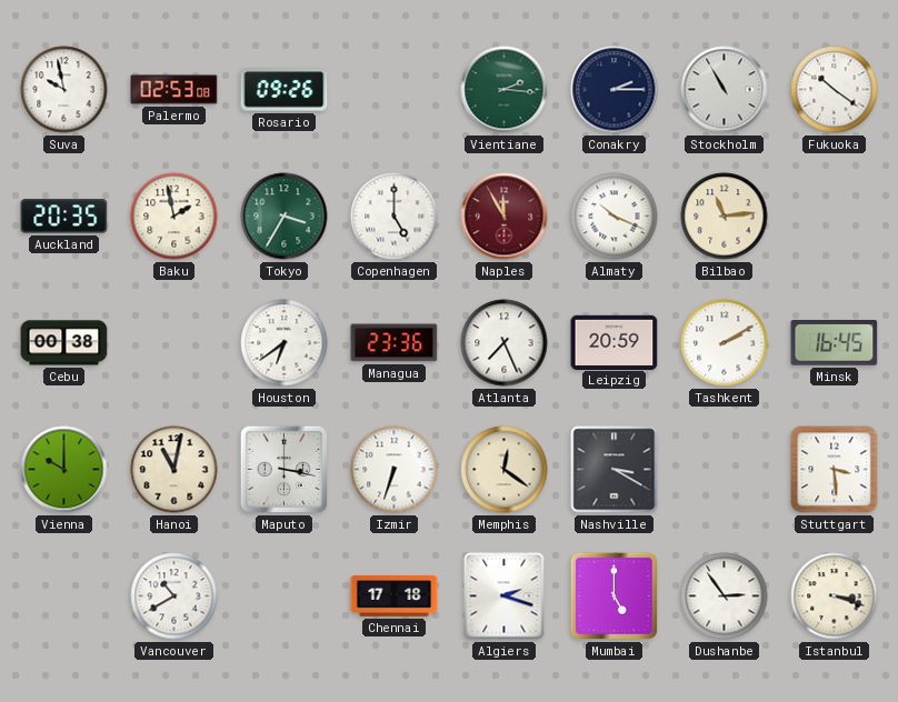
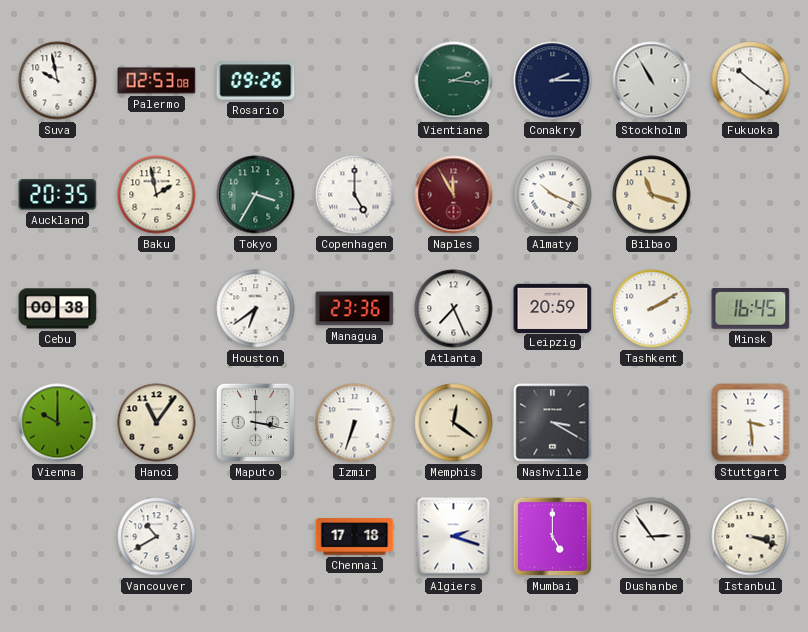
Bilbao: 11:14 -> 11:18 (652, 195)
Hanoi: 11:02 -> 11:06 (157, 423)
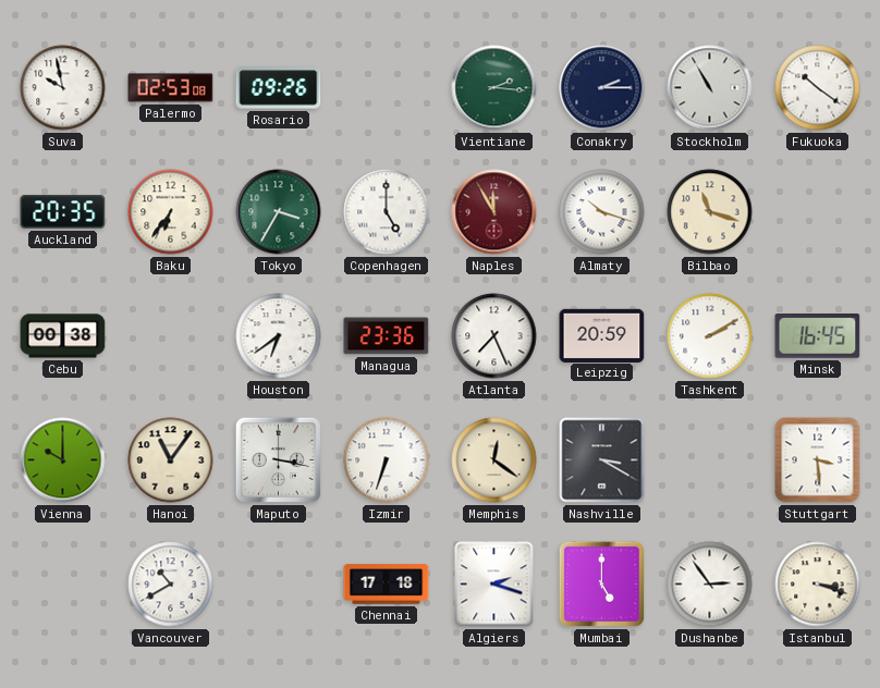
Baku: 1:58 -> 6:36 (171, 212)
Almaty: 10:19 -> 10:18 (602, 212)
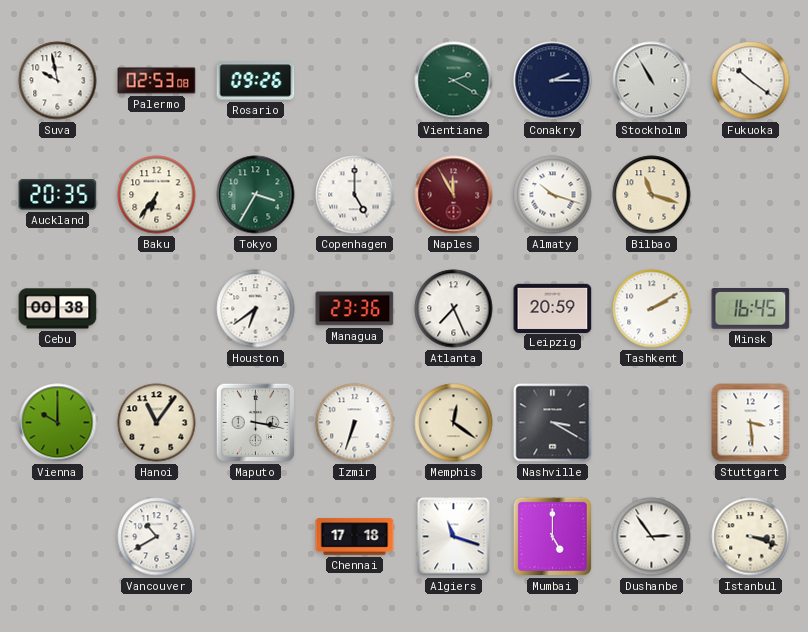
Vientiane: 2:16 -> 2:20 (454, 81)
Algiers: 2:18 -> 11:18 (454, 537)
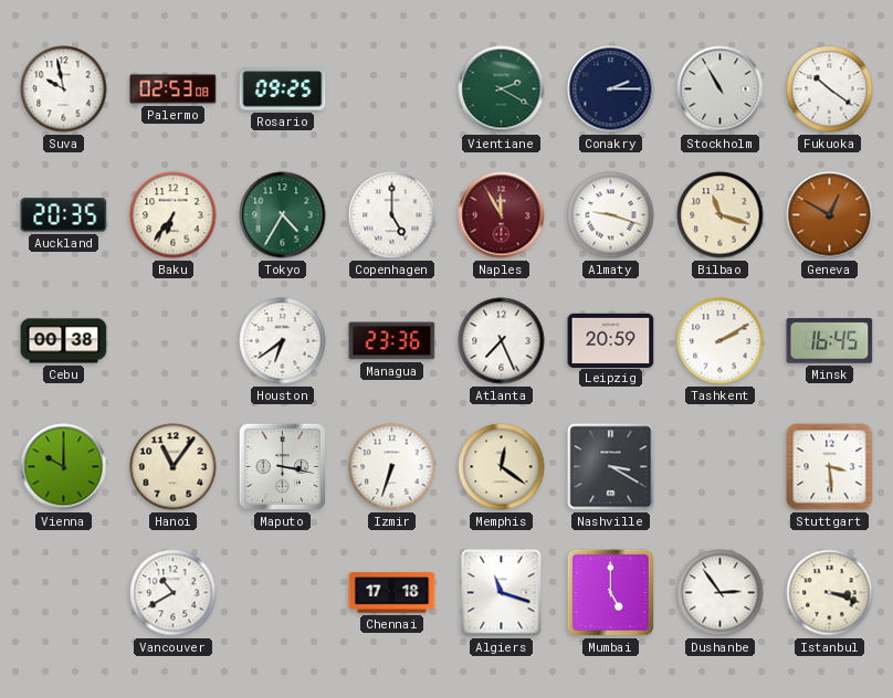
Rosario: 09:26 -> 09:25 (283, 89)
Tokyo: 3:35 -> 4:35 (283, 215)
Almaty: 10:18 -> 9:18 (611, 215)
Geneva: none -> 12:50 (830, 215)
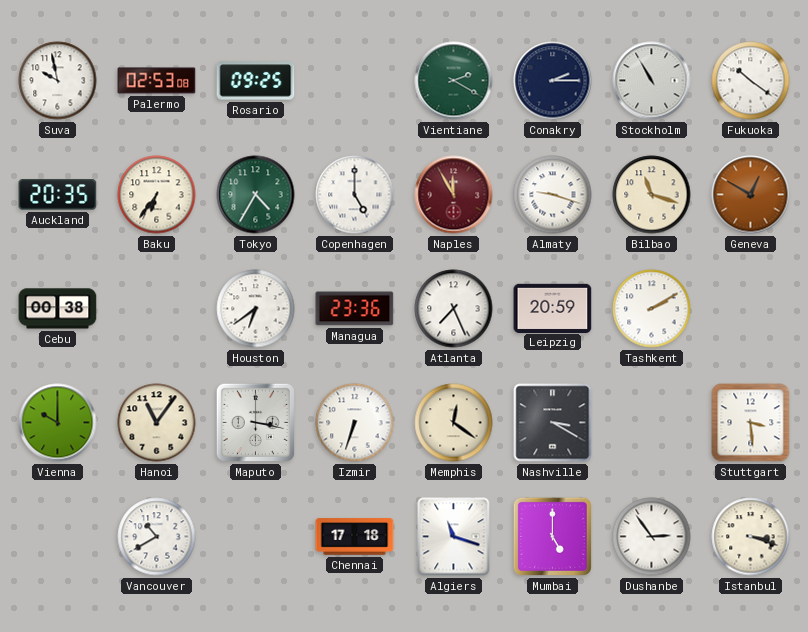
Minsk: 16:45 -> none (830, 341)
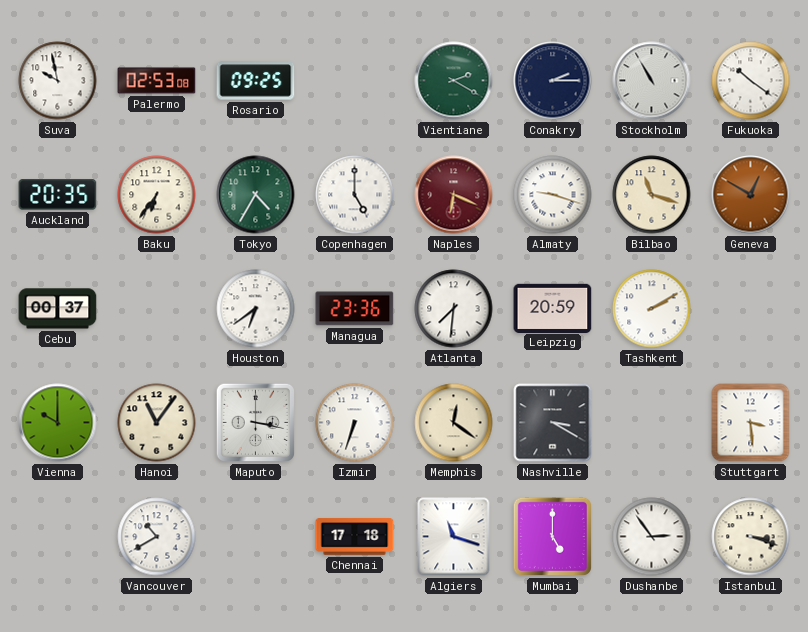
Naples: 11:55 -> 6:19 (454, 195)
Cebu: 00:38 -> 00:37 (58, 309)
Atlanta: 7:26 -> 7:31 (454, 309)
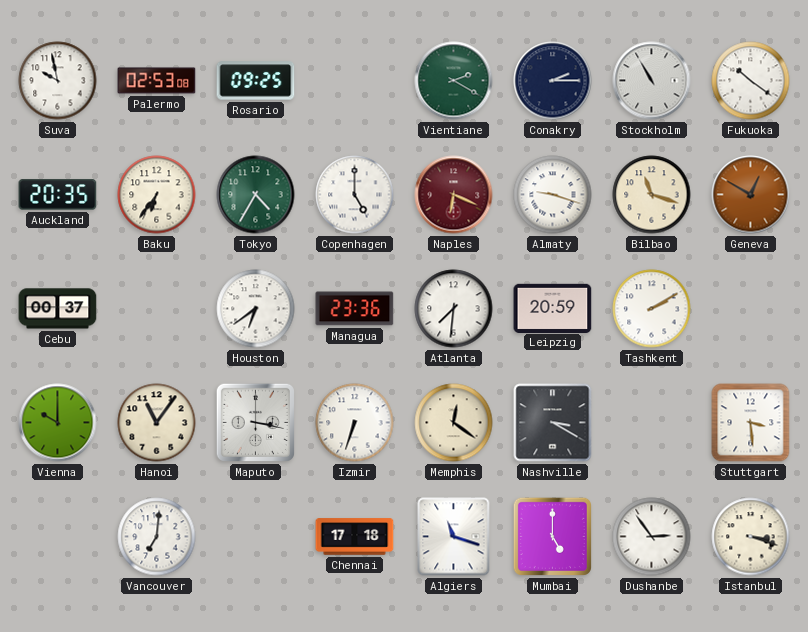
Vancouver: 10:40 -> 7:01 (157, 537)
